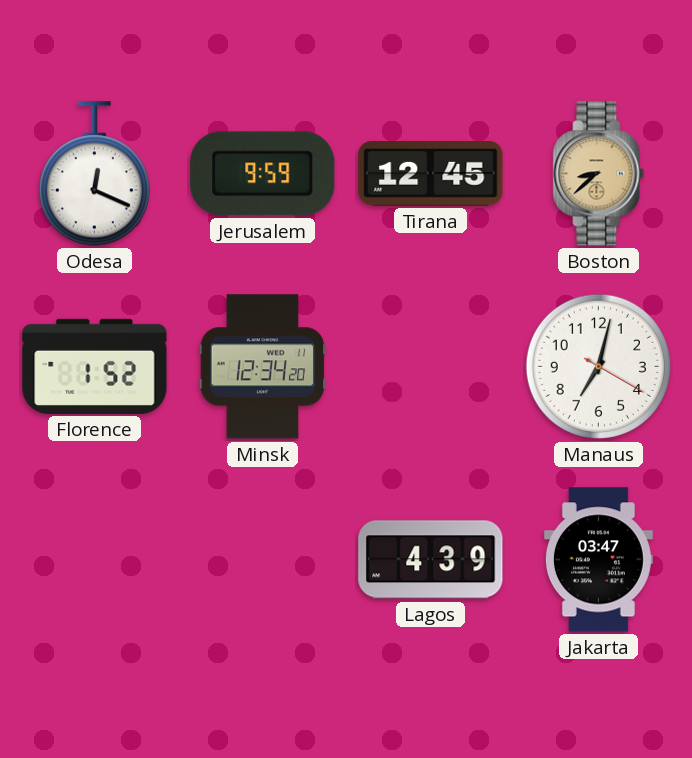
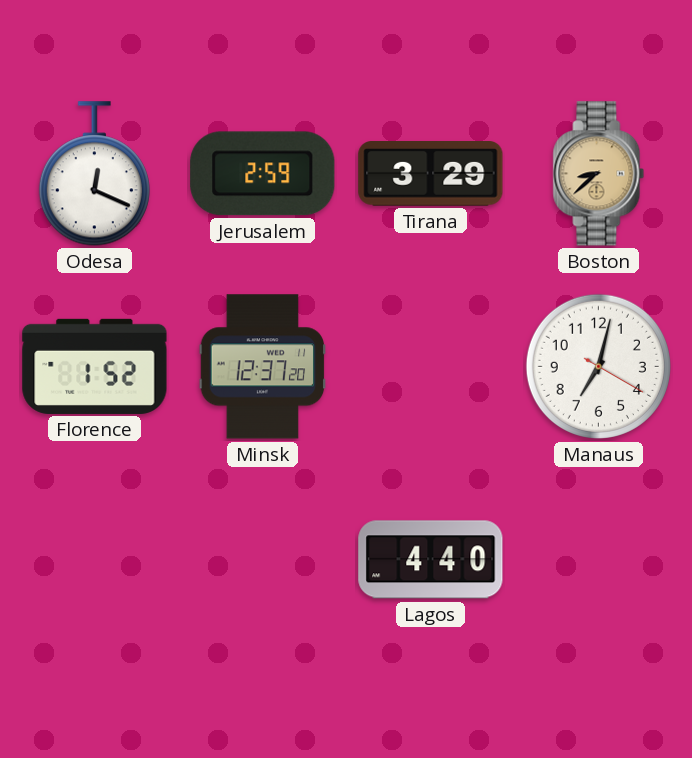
Jerusalem: 9:59 -> 2:59 (263, 174)
Tirana: 12:45 -> 3:29 (431, 174)
Minsk: 12:34 -> 12:37 (263, 367)
Lagos: 4:39 -> 4:40 (431, 560)
Jakarta: 03:47 -> none (598, 560)
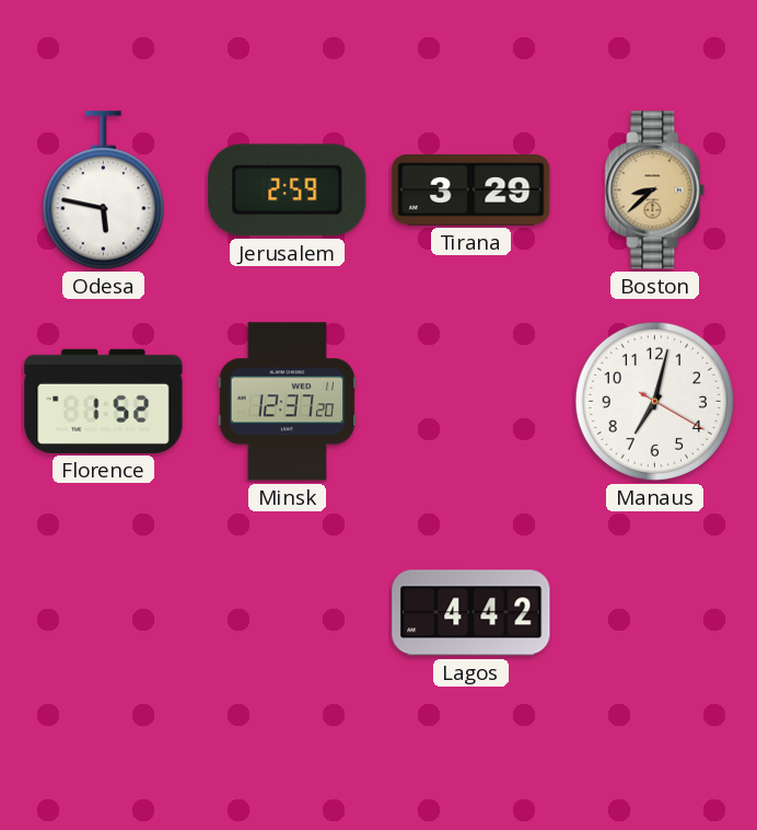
Odesa: 12:19 -> 5:47 (103, 191)
Lagos: 4:40 -> 4:42 (471, 613)
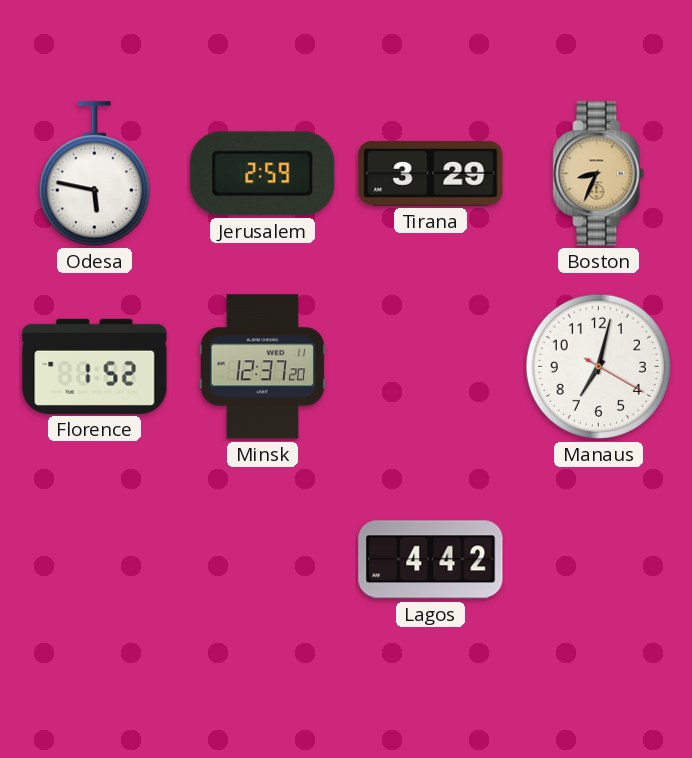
Boston: 8:38 -> 8:34 (599, 174)
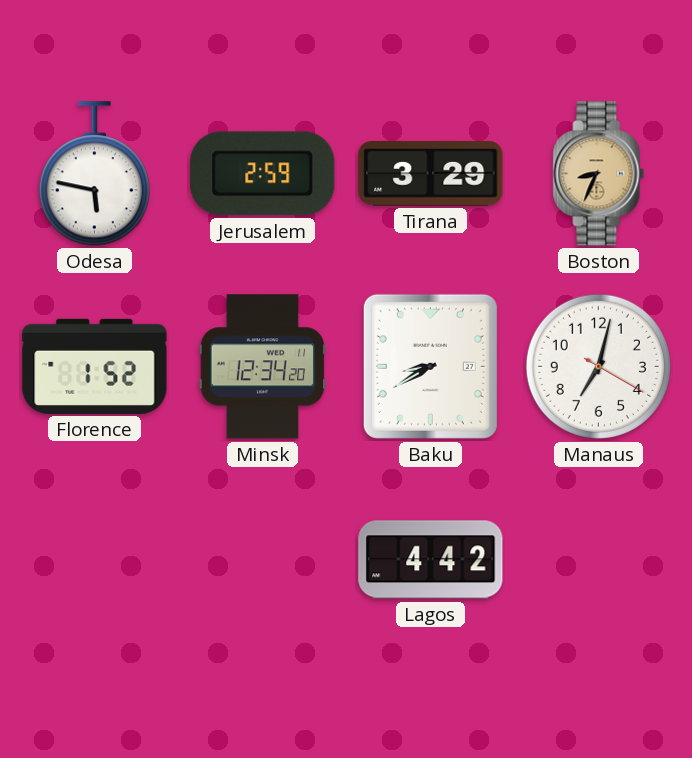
Minsk: 12:37 -> 12:34 (263, 367)
Baku: none -> 8:40 (430, 366)
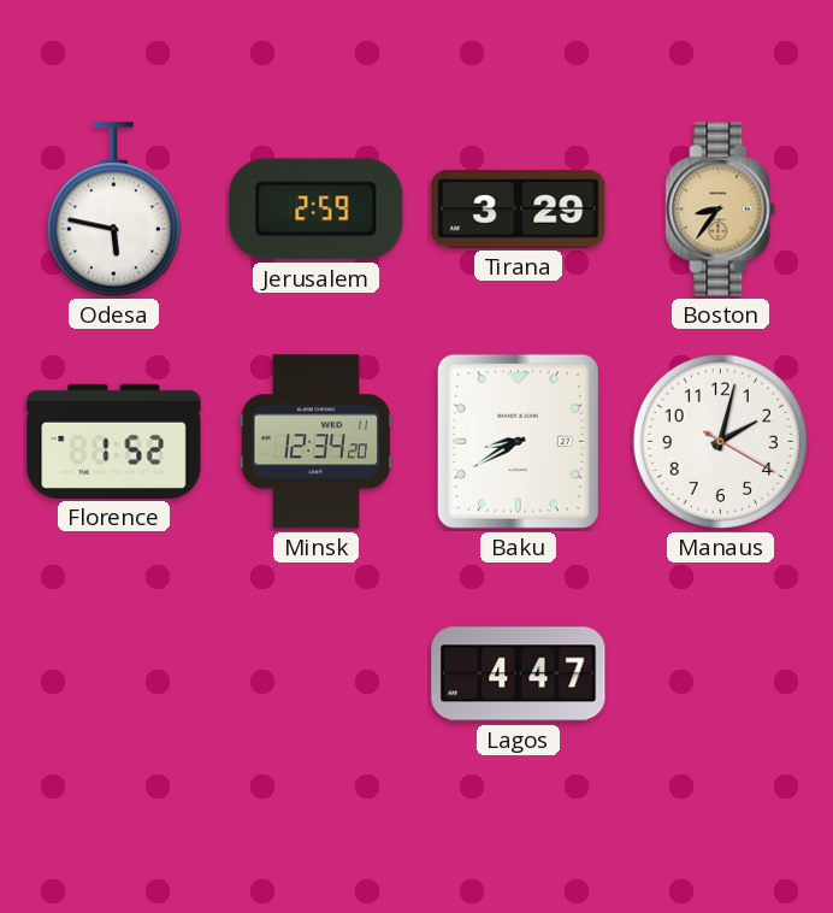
Boston: 8:34 -> 8:36 (721, 210)
Manaus: 7:02 -> 2:02 (720, 441)
Lagos: 4:42 -> 4:47 (519, 675)
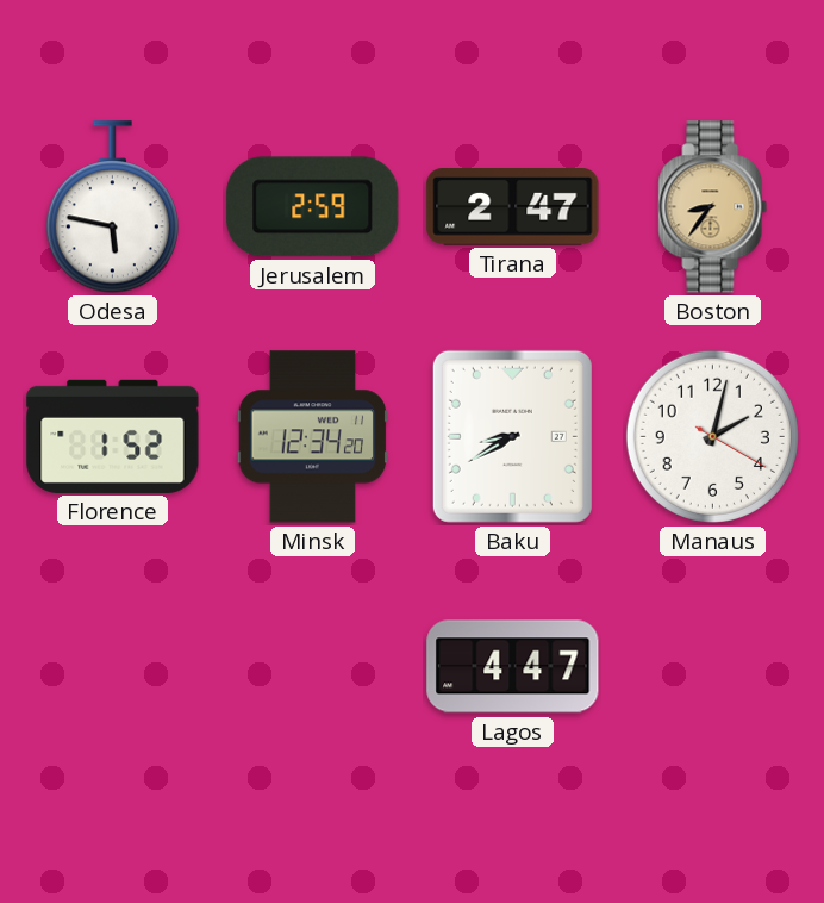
Tirana: 3:29 -> 2:47 (513, 207)
